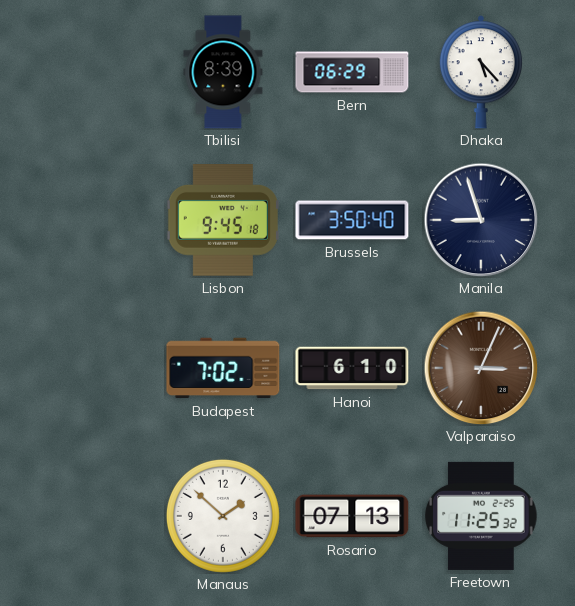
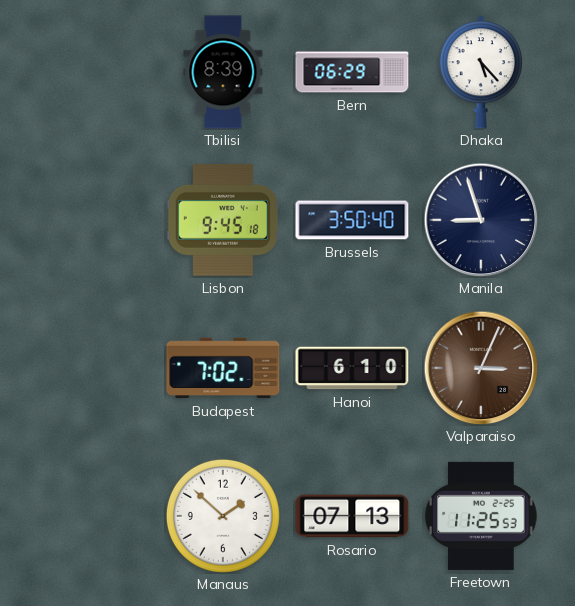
Freetown: 11:25:32 -> 11:25:53 (481, 516)
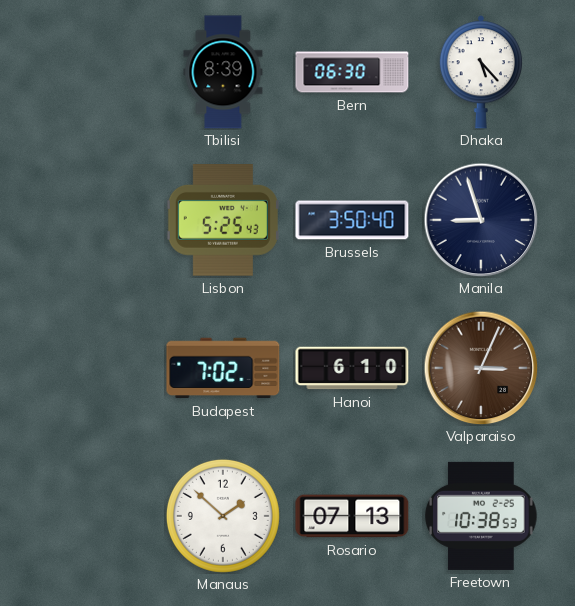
Bern: 06:29 -> 06:30 (352, 72)
Lisbon: 9:45 -> 5:25 (223, 221)
Freetown: 11:25 -> 10:38 (481, 516)
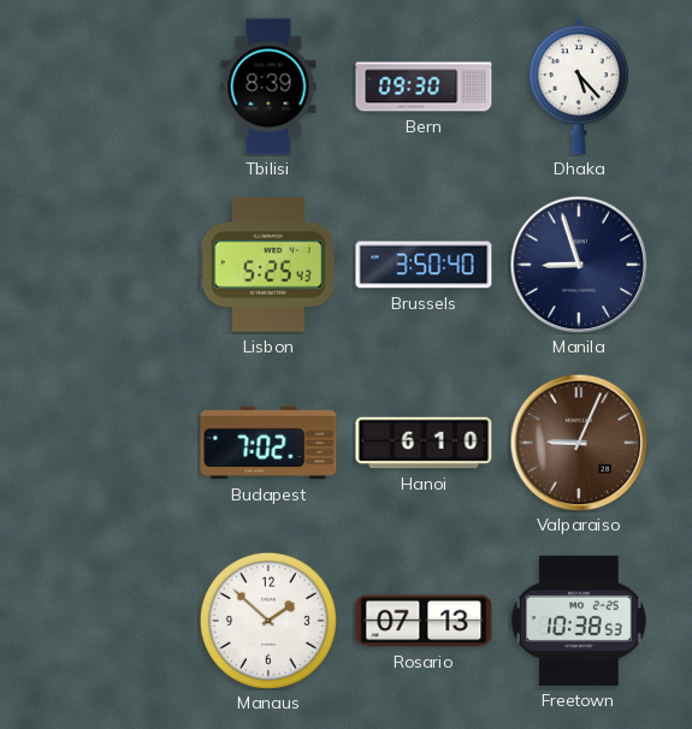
Bern: 06:30 -> 09:30 (424, 87)
Valparaiso: 3:04 -> 9:04 (579, 443)
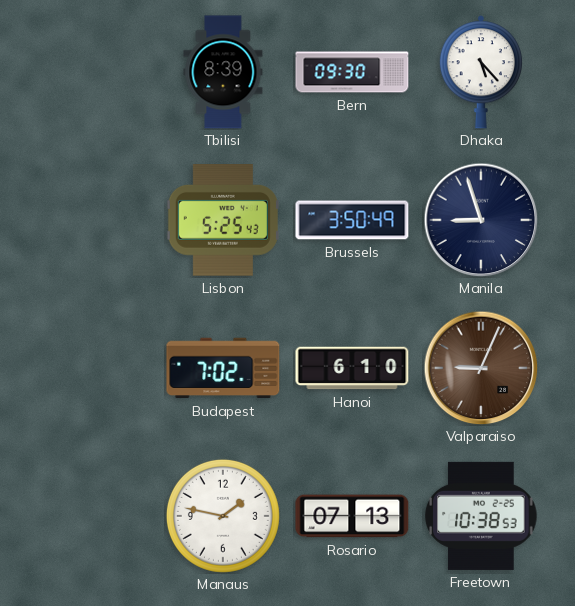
Brussels: 3:50:40 -> 3:50:49 (352, 220)
Manaus: 1:52 -> 1:47 (223, 516)
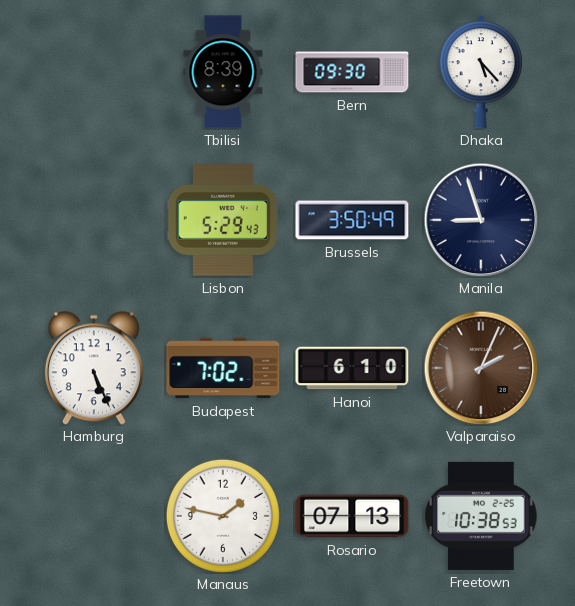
Lisbon: 5:25 -> 5:29 (223, 221)
Hamburg: none -> 5:26 (94, 368)
Valparaiso: 9:04 -> 2:04 (481, 368)
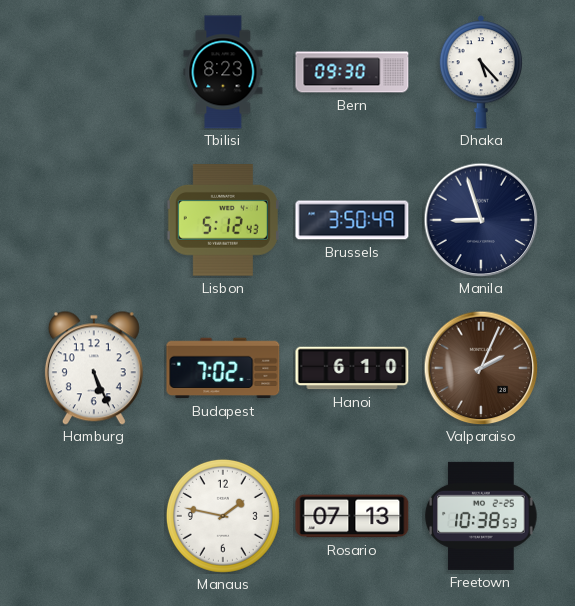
Tbilisi: 8:39 -> 8:23 (223, 72)
Lisbon: 5:29 -> 5:12 (223, 221)
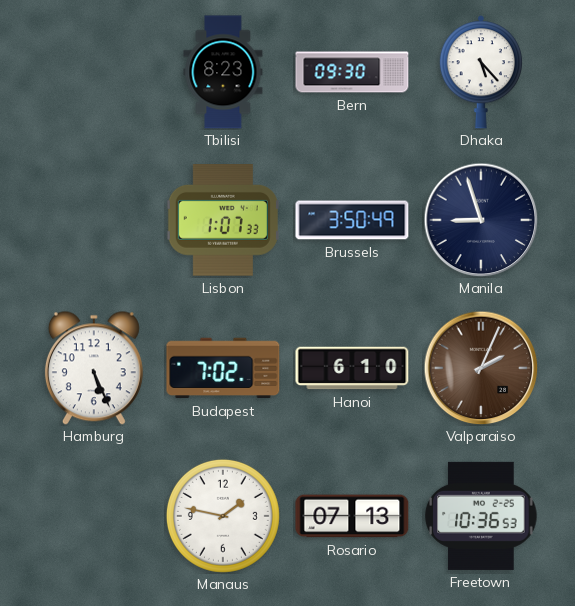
Lisbon: 5:12 -> 1:07 (223, 221)
Freetown: 10:38 -> 10:36 (481, 516)
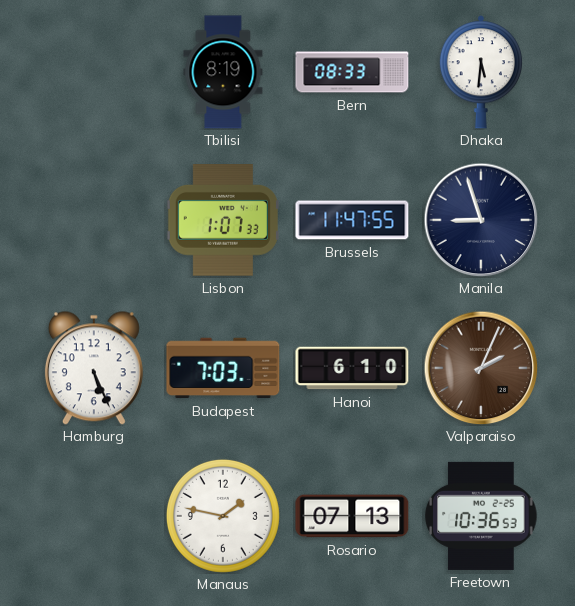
Tbilisi: 8:23 -> 8:19 (223, 72)
Bern: 09:30 -> 08:33 (352, 72)
Dhaka: 5:23 -> 5:31 (481, 72)
Brussels: 3:50 -> 11:47 (352, 220)
Budapest: 7:02 -> 7:03 (223, 368)
